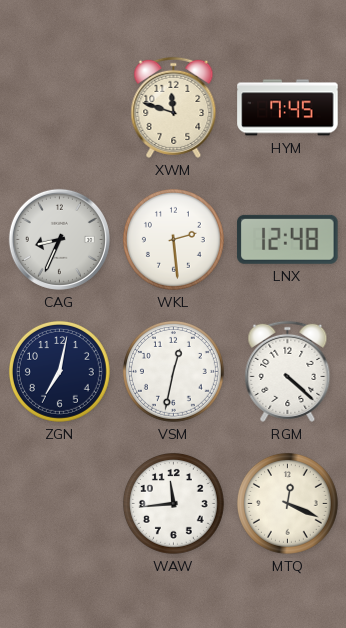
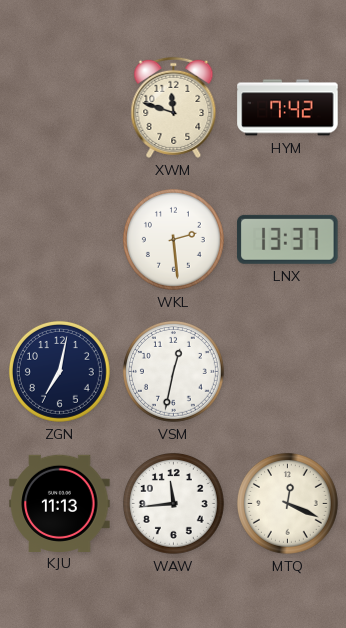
HYM: 7:45 -> 7:42 (288, 108)
CAG: 8:34 -> none (59, 239)
LNX: 12:48 -> 13:37 (288, 239)
RGM: 4:22 -> none (288, 371)
KJU: none -> 11:13 (60, 503)
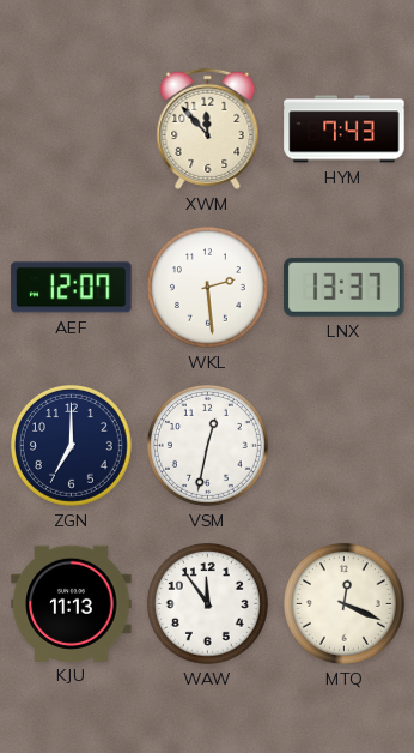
XWM: 11:48 -> 11:53 (208, 128)
HYM: 7:42 -> 7:43 (345, 129)
AEF: none -> 12:07 (72, 288)
ZGN: 7:02 -> 7:00 (71, 445)
WAW: 11:44 -> 11:54 (207, 603)
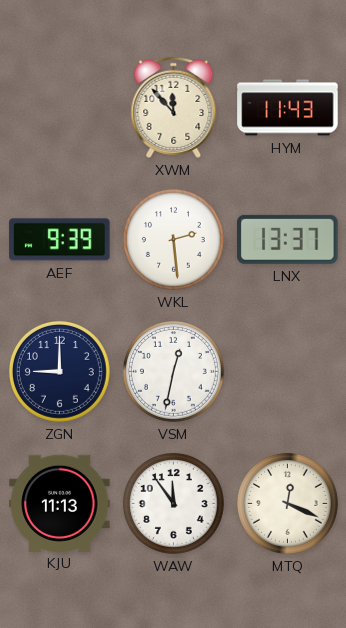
HYM: 7:43 -> 11:43 (288, 108)
AEF: 12:07 -> 9:39 (60, 240)
ZGN: 7:00 -> 9:00 (59, 371)
